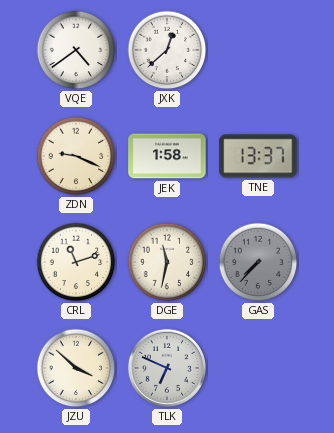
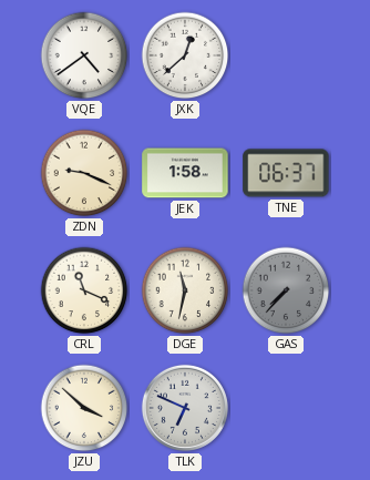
TNE: 13:37 -> 06:37 (286, 173)
CRL: 11:12 -> 11:19 (84, 290)
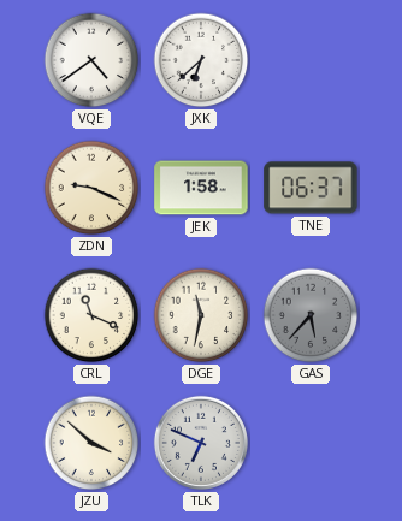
JXK: 12:38 -> 6:38 (201, 60)
GAS: 7:37 -> 5:37 (311, 315)
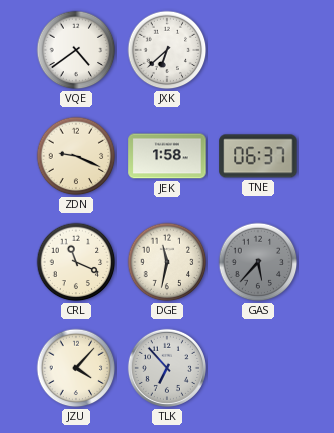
JZU: 3:52 -> 4:07 (76, 368)
TLK: 6:49 -> 6:53 (167, 368)
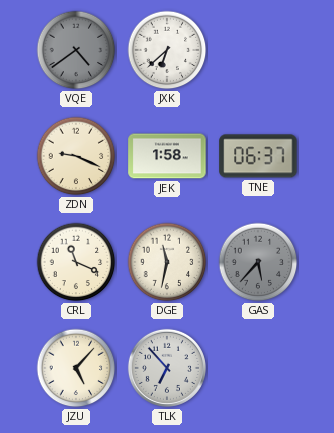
VQE dial: white -> grey (76, 50)
JZU: 4:07 -> 5:07 (76, 368)
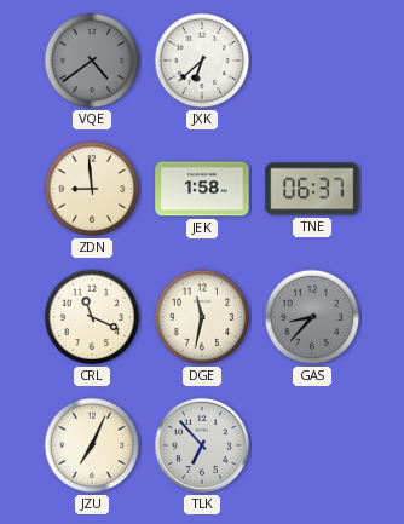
ZDN: 9:19 -> 8:59 (92, 189)
GAS: 5:37 -> 8:37 (312, 317)
JZU: 5:07 -> 7:04 (92, 445)
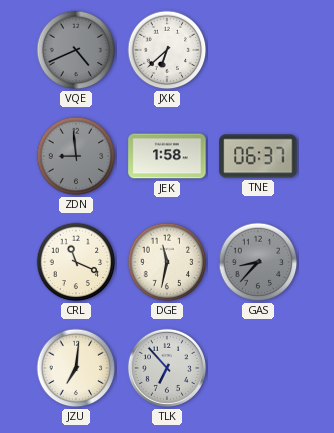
VQE: 4:39 -> 4:41 (76, 50)
ZDN dial: cream -> grey (76, 156)
JZU: 7:04 -> 7:01 (76, 368)
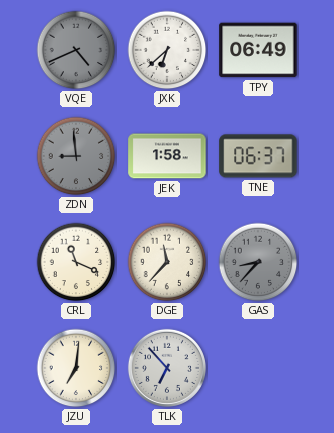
TPY: none -> 06:49 (258, 50)
DGE: 11:32 -> 11:37 (167, 262)
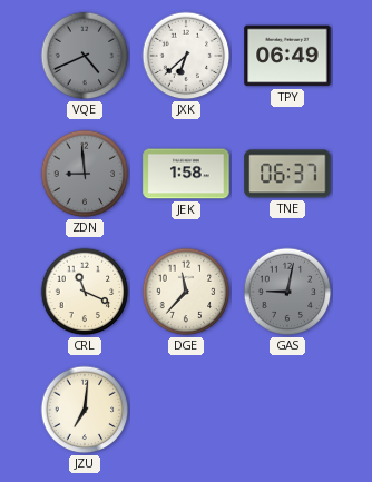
GAS: 8:37 -> 9:02 (287, 292)
TLK: 6:53 -> none (167, 368)
